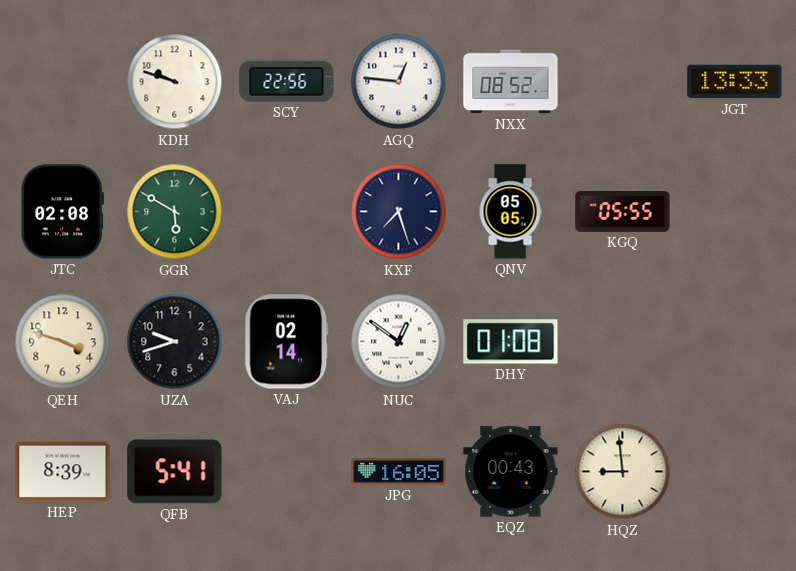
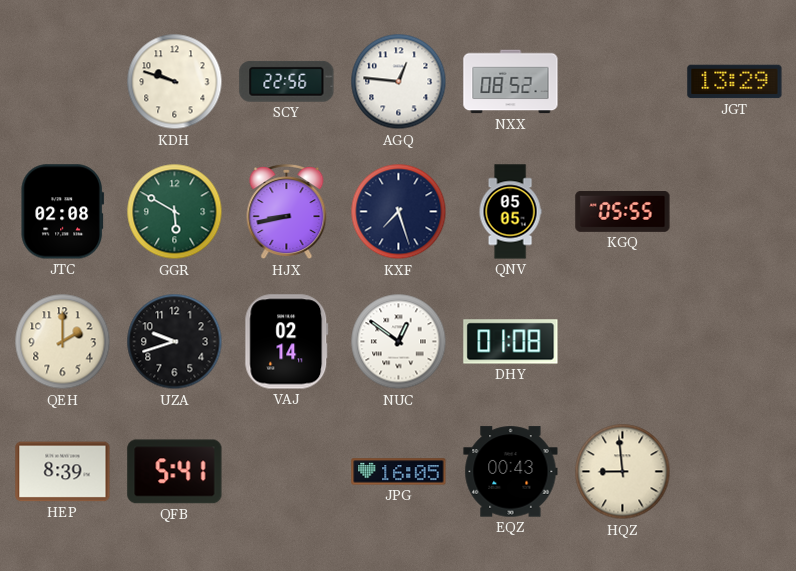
JGT: 13:33 -> 13:29 (735, 82)
HJX: none -> 8:43 (287, 213)
QEH: 3:48 -> 2:00 (63, 342)
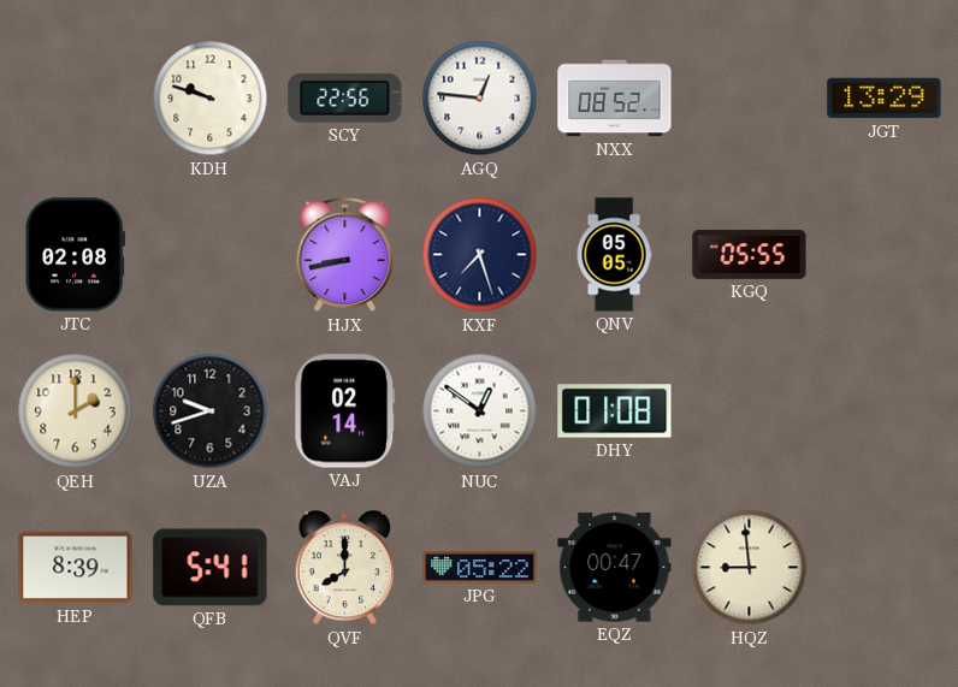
GGR: 5:50 -> none (175, 212)
QVF: none -> 8:00 (345, 568)
JPG: 16:05 -> 05:22 (480, 568)
EQZ: 00:43 -> 00:47 (615, 568)
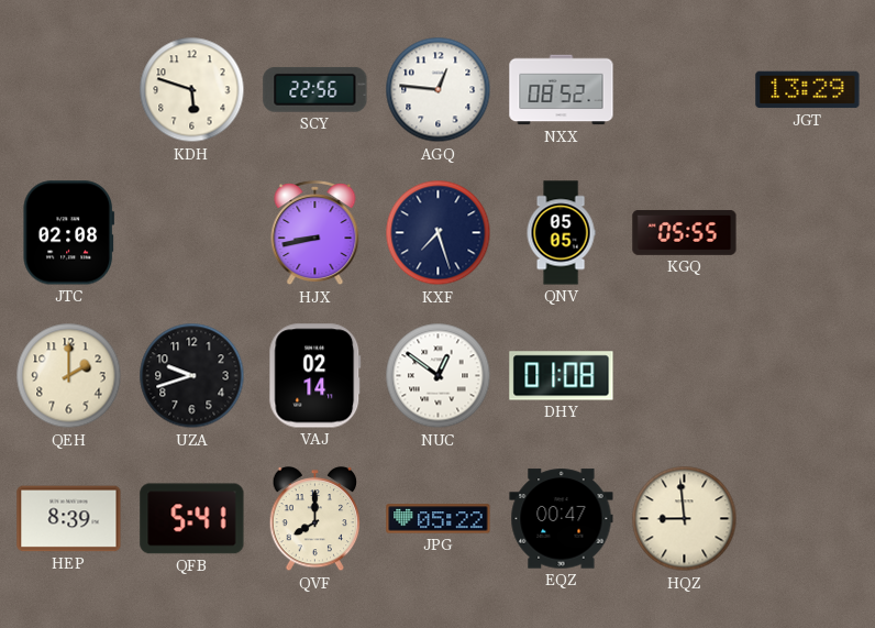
KDH: 9:48 -> 5:48 (192, 90)
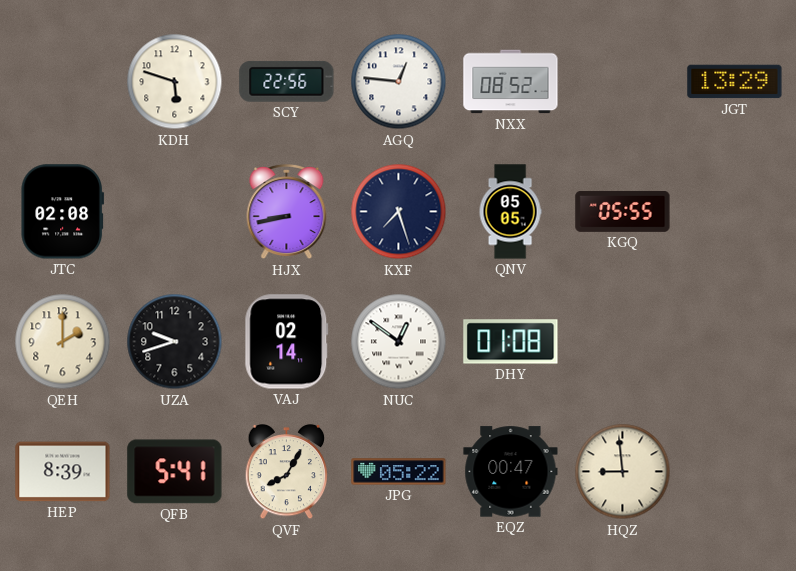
QVF: 8:00 -> 8:05 (287, 472)
